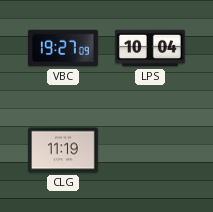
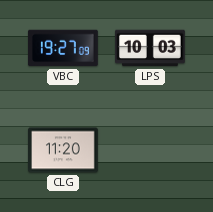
LPS: 10:04 -> 10:03 (151, 48)
CLG: 11:19 -> 11:20 (64, 150)
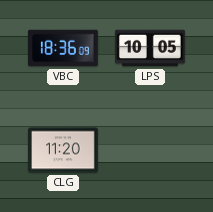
VBC: 19:27 -> 18:36 (64, 48)
LPS: 10:03 -> 10:05 (151, 48)
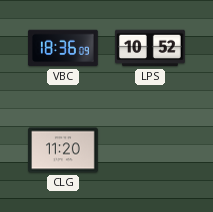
LPS: 10:05 -> 10:52 (151, 48)
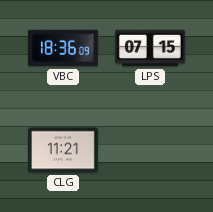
LPS: 10:52 -> 07:15 (151, 48)
CLG: 11:20 -> 11:21 (64, 150)
